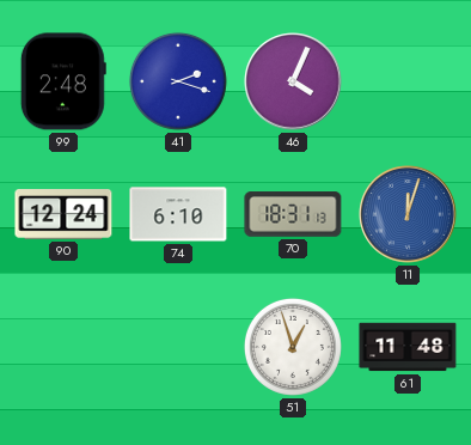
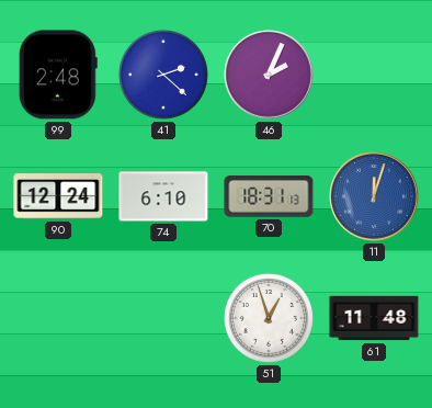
41: 2:18 -> 2:22 (163, 75)
46: 4:04 -> 2:04 (269, 75)
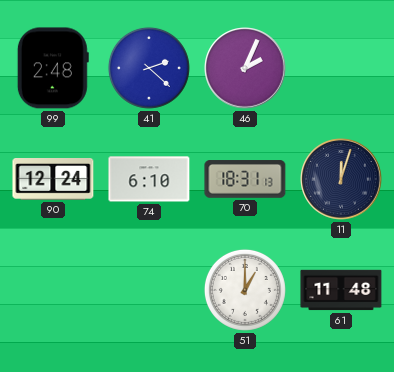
11 dial: blue -> navy (341, 179)
51: 12:57 -> 1:00 (245, 290)
